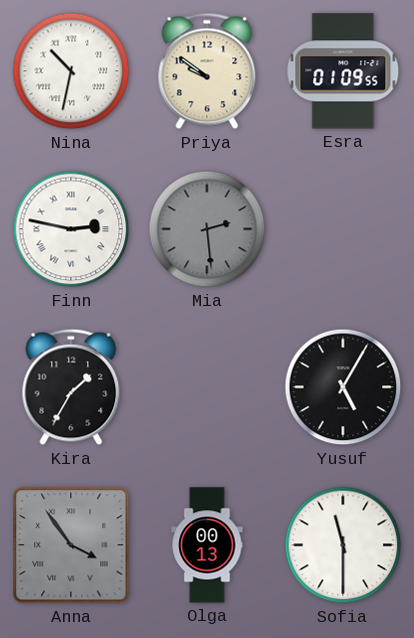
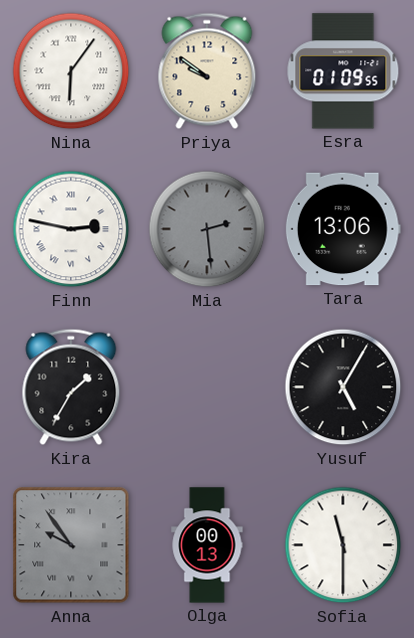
Nina: 10:32 -> 6:06 (71, 71)
Tara: none -> 13:06 (343, 229)
Anna: 3:54 -> 9:54 (71, 545)
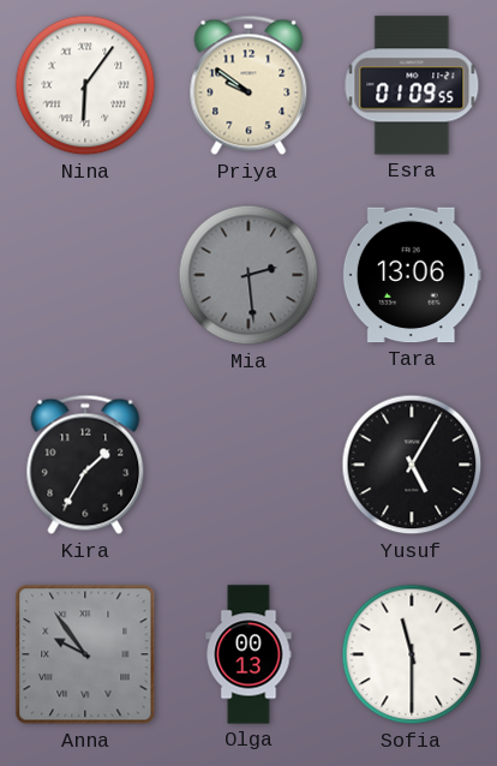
Finn: 2:47 -> none (71, 229)
